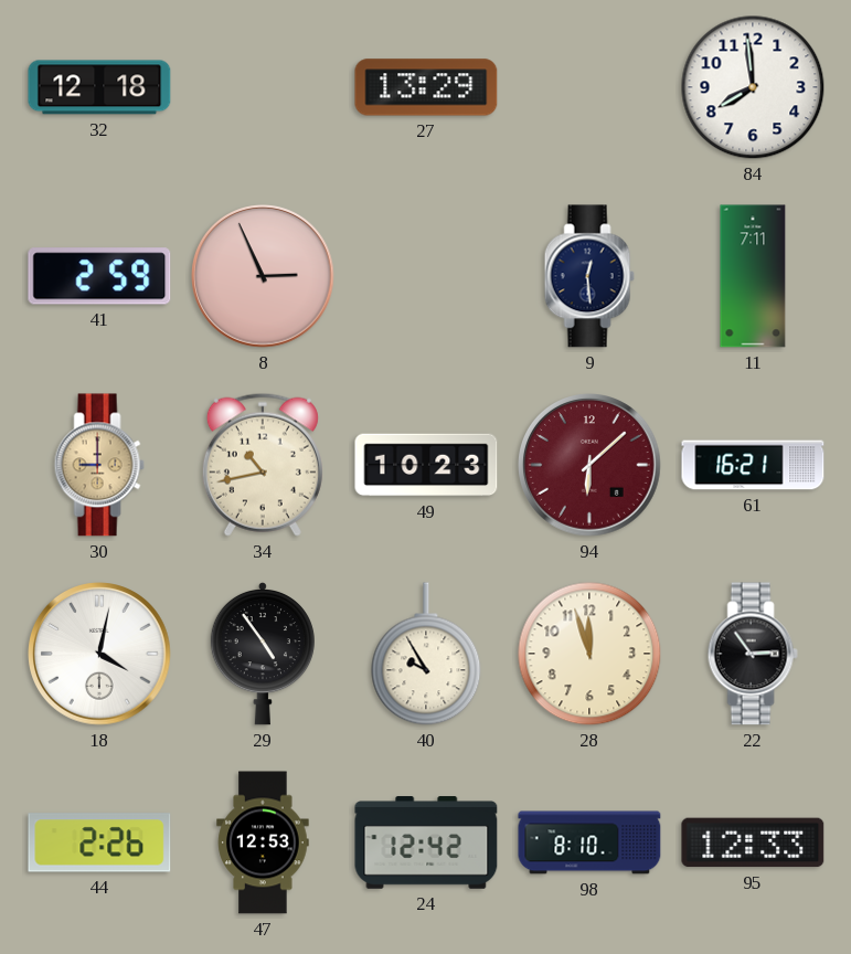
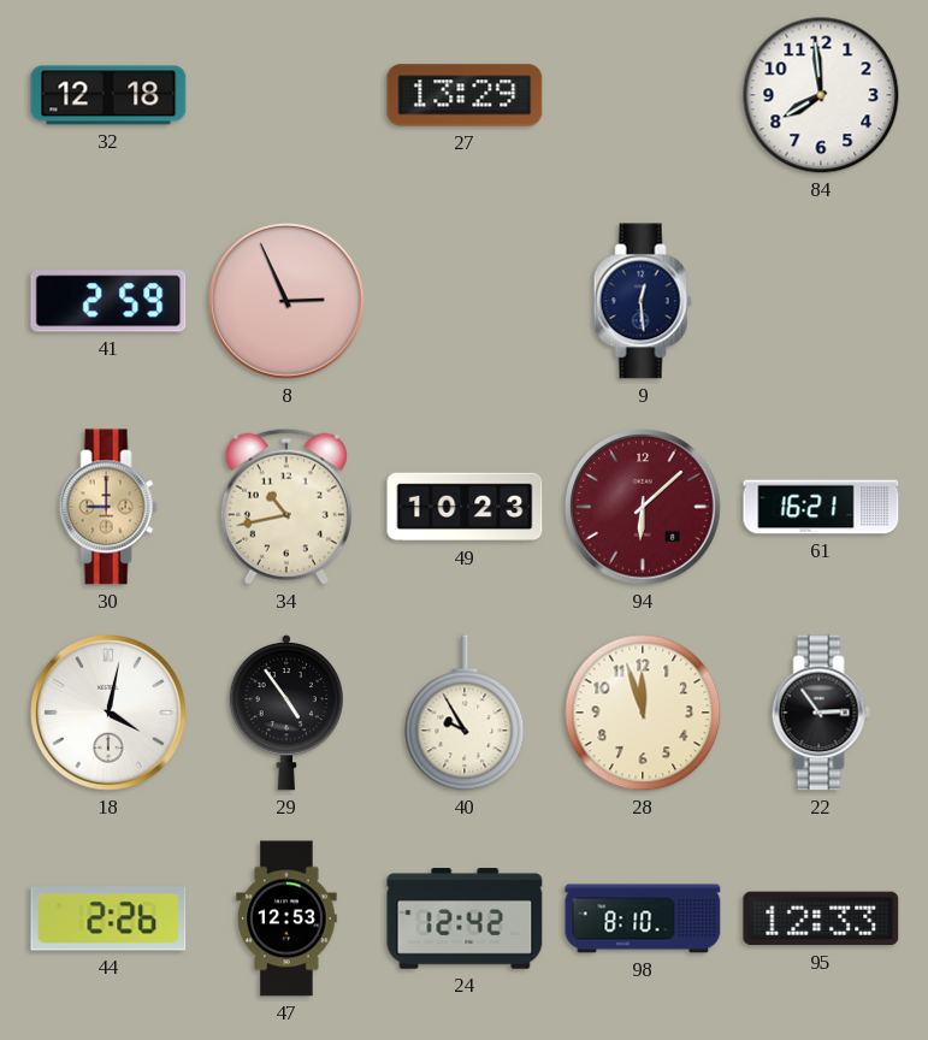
11: 7:11 -> none (753, 276)
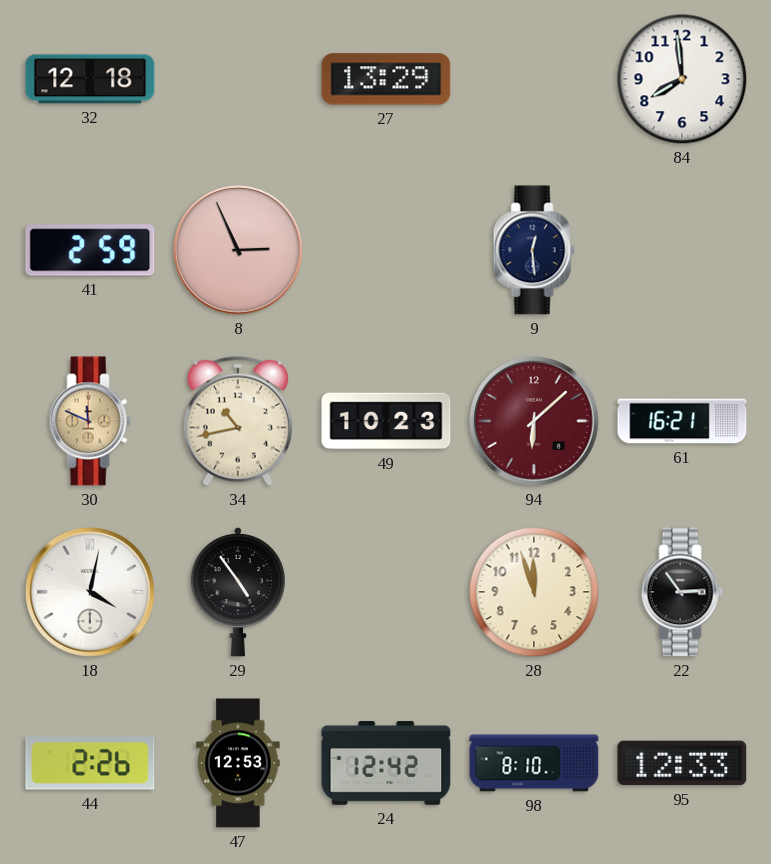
30: 9:00 -> 11:49 (90, 421)
40: 9:55 -> none (465, 713)
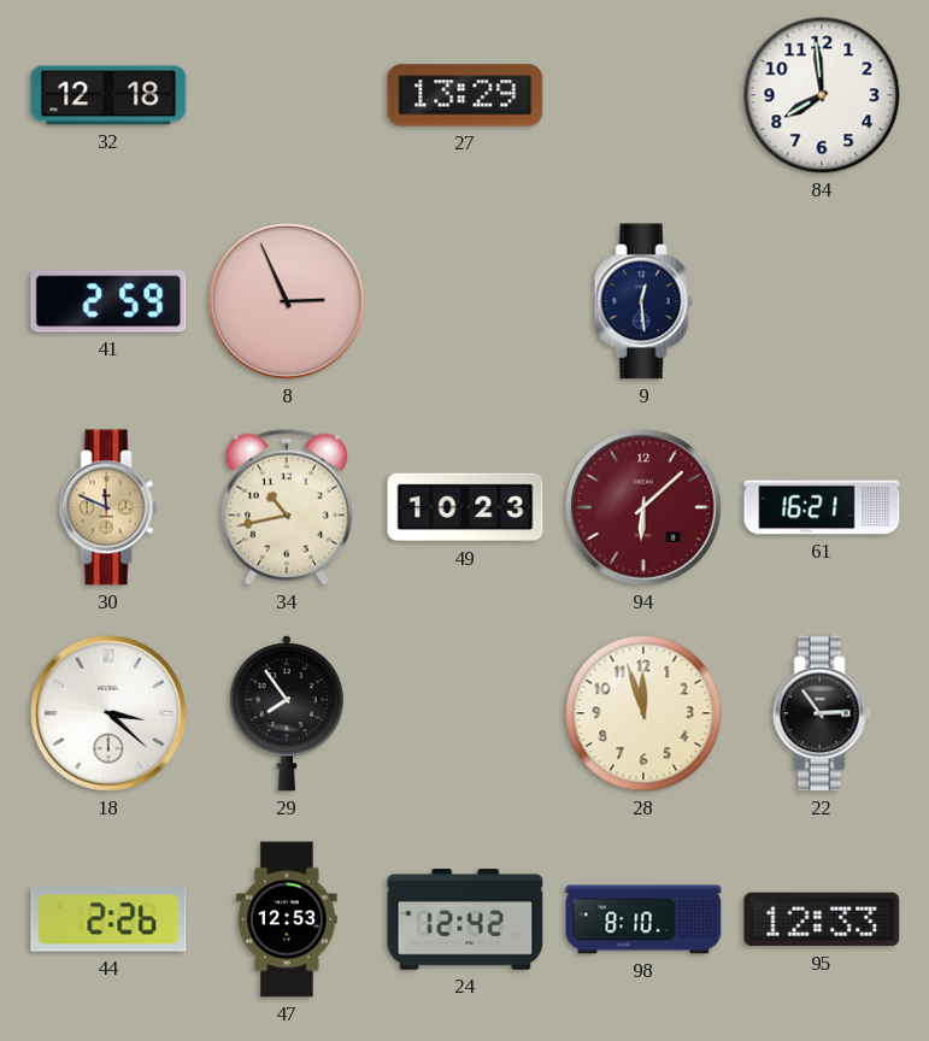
18: 4:02 -> 3:22 (110, 714)
29: 4:54 -> 7:54 (286, 713)
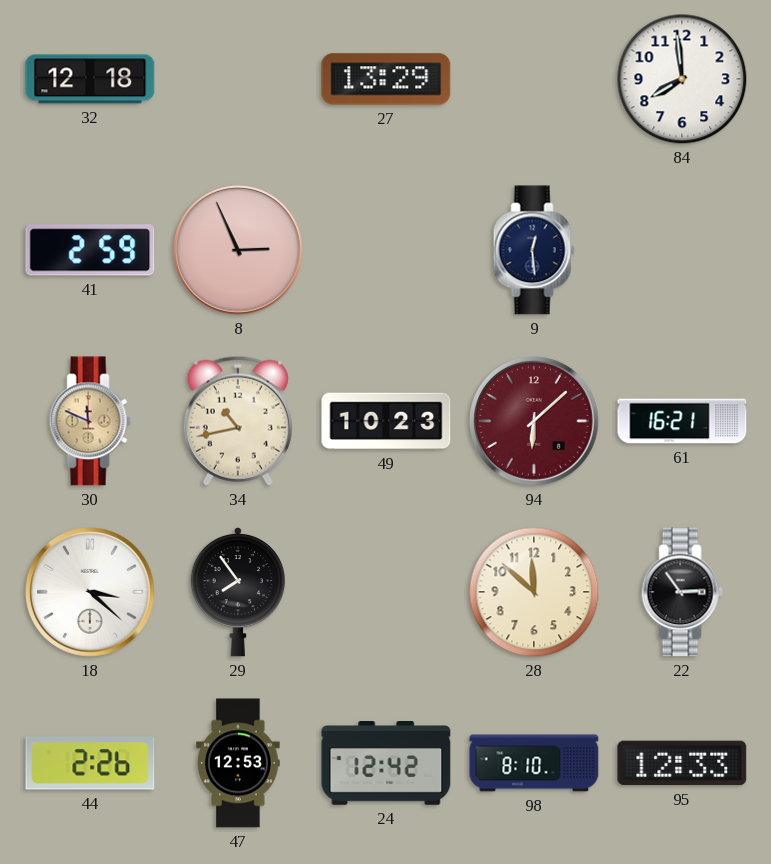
28: 11:57 -> 11:52 (534, 592)
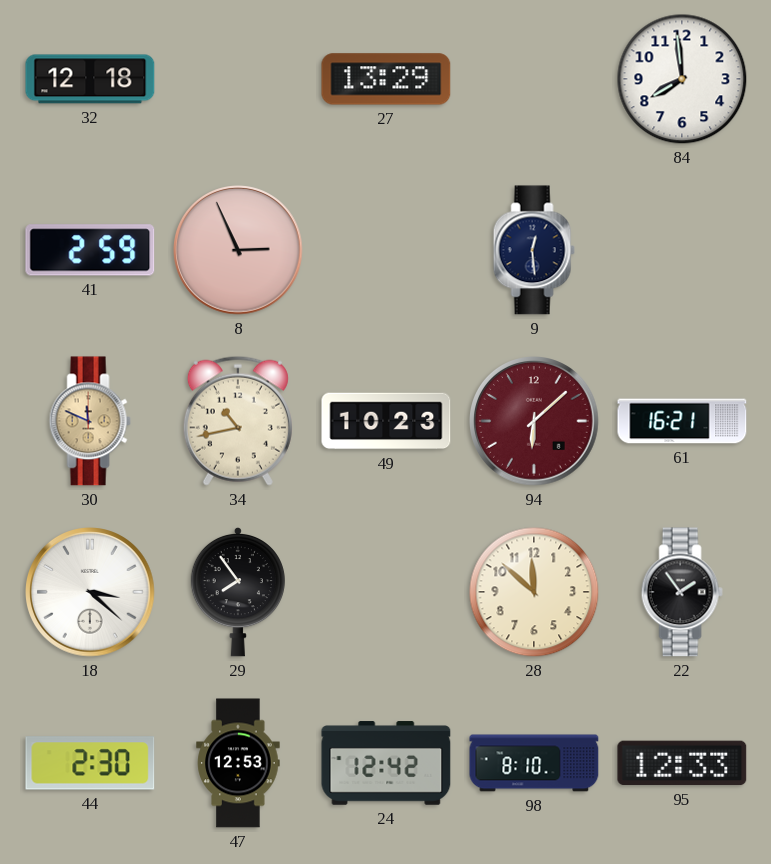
22: 2:54 -> 1:54 (682, 592)
44: 2:26 -> 2:30 (90, 763)
